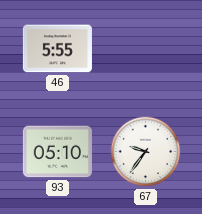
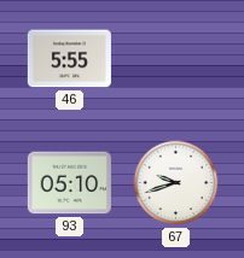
67: 9:36 -> 9:42 (176, 183)
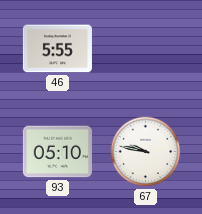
67: 9:42 -> 9:47 (146, 152)
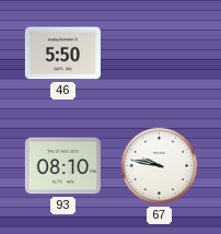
46: 5:55 -> 5:50 (62, 54)
93: 05:10 -> 08:10 (62, 166)
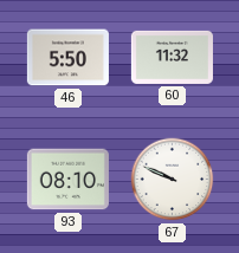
60: none -> 11:32 (172, 57)
67: 9:47 -> 9:49 (173, 180)
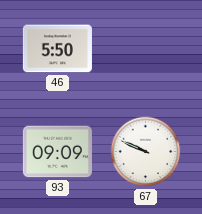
60: 11:32 -> none (172, 57)
93: 08:10 -> 09:09 (57, 152)
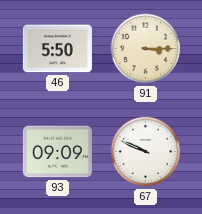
91: none -> 3:15 (146, 49)
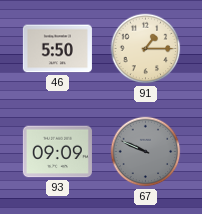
91: 3:15 -> 1:15 (146, 49)
67 dial: white -> grey (146, 152)
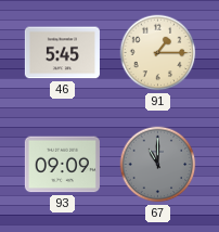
46: 5:50 -> 5:45 (62, 53)
67: 9:49 -> 11:00 (158, 165)
